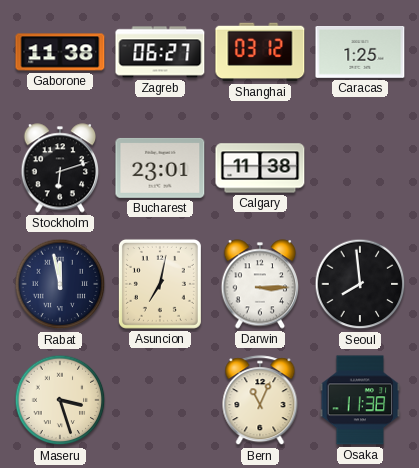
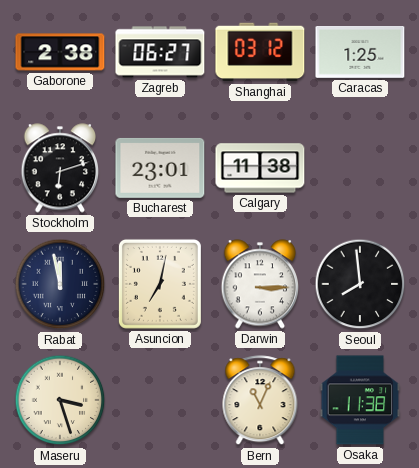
Gaborone: 11:38 -> 2:38 (60, 52)
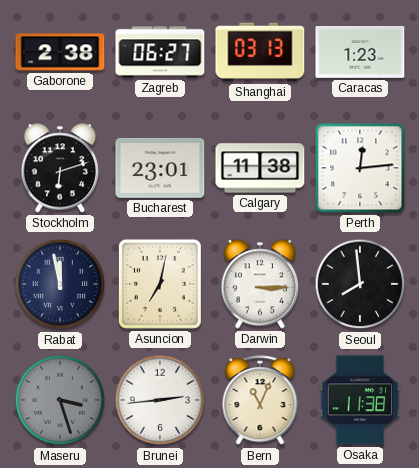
Shanghai: 03:12 -> 03:13 (260, 52)
Caracas: 1:25 -> 1:23 (360, 53)
Perth: none -> 12:14 (360, 168)
Maseru dial: cream -> grey (60, 400)
Brunei: none -> 2:44 (160, 400)
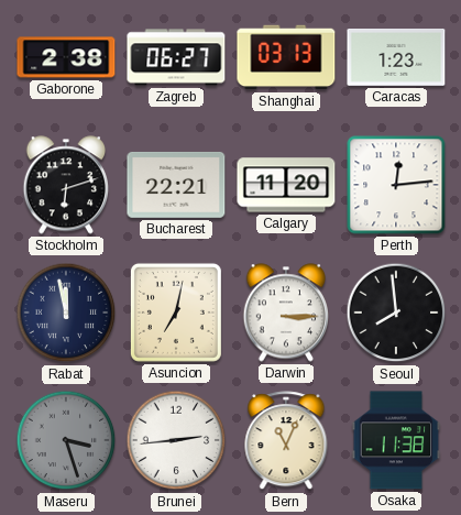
Bucharest: 23:01 -> 22:21 (176, 185)
Calgary: 11:38 -> 11:20 (286, 185)
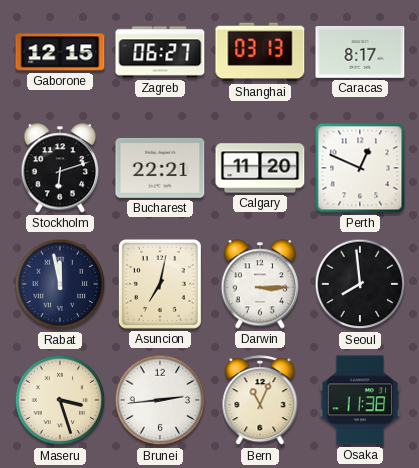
Gaborone: 2:38 -> 12:15 (60, 52)
Caracas: 1:23 -> 8:17 (360, 53)
Perth: 12:14 -> 12:49 (360, 168)
Maseru dial: grey -> cream (60, 400)
